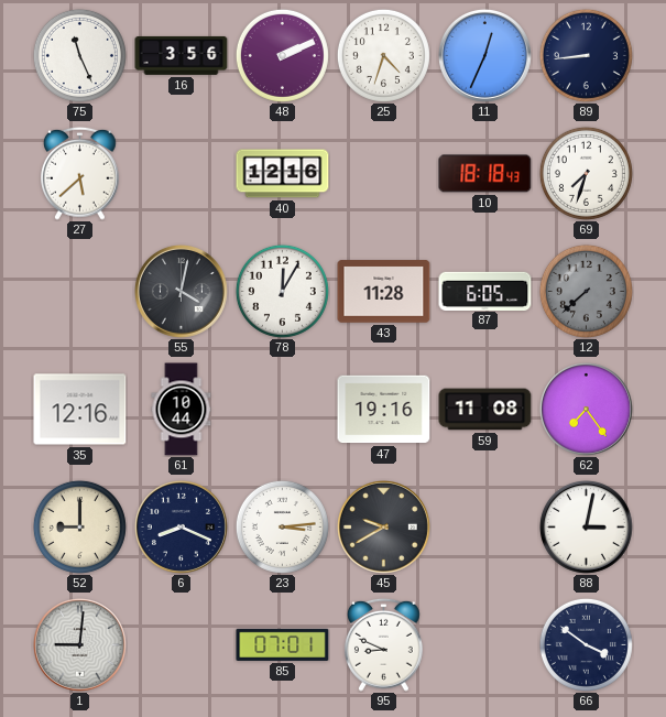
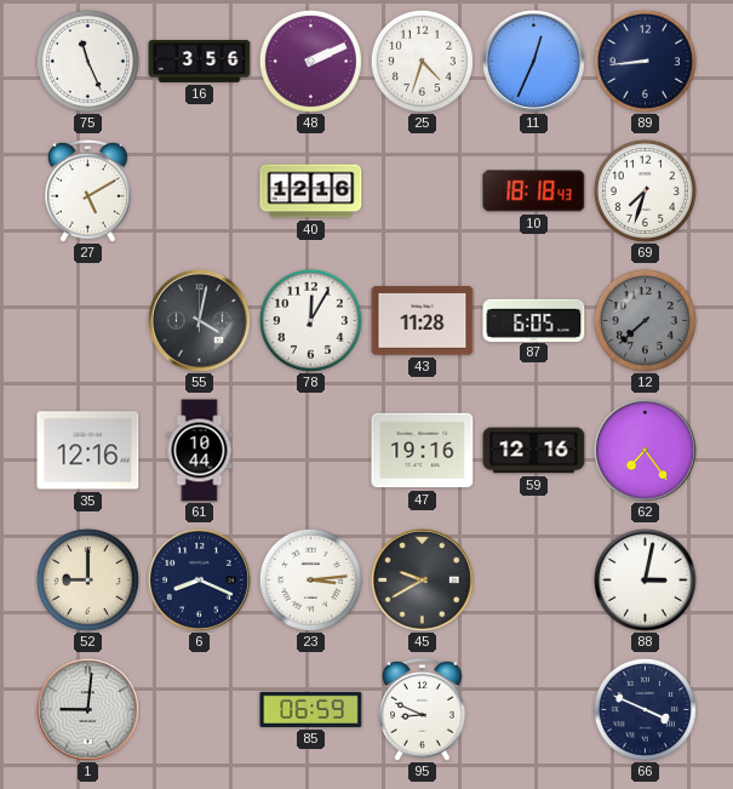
27: 5:38 -> 5:10 (88, 190)
59: 11:08 -> 12:16 (534, 451)
85: 07:01 -> 06:59 (311, 709)
66: 3:51 -> 3:49 (645, 709)
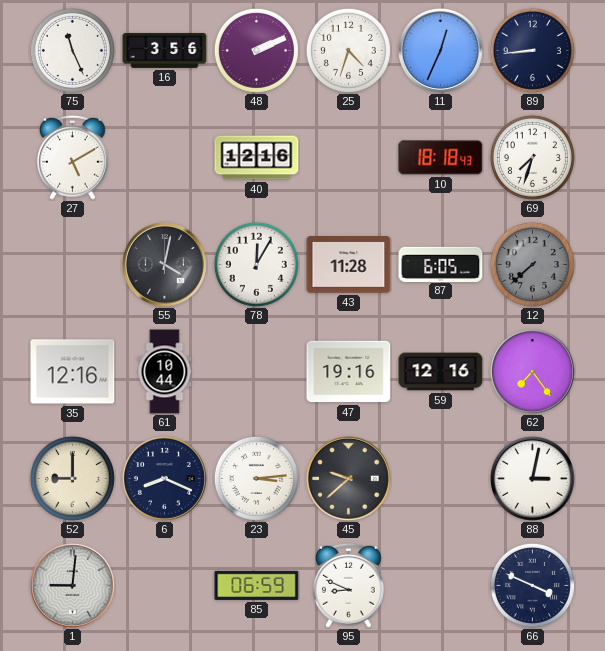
45: 9:40 -> 9:38 (348, 478)
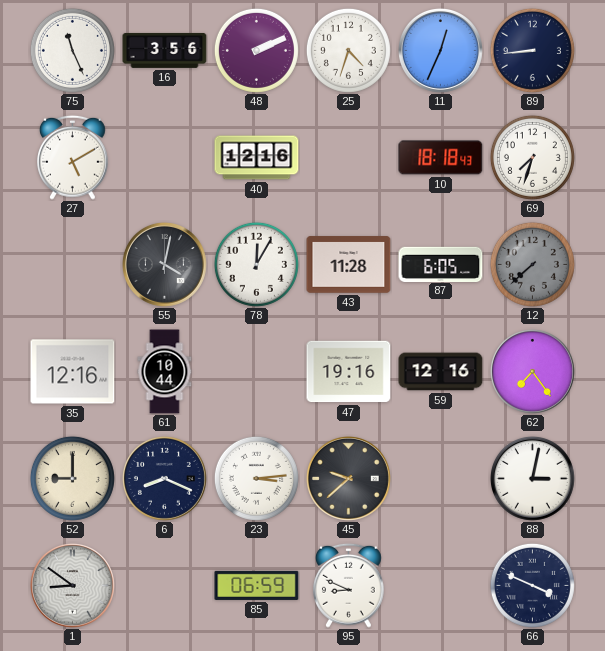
1: 9:01 -> 8:51 (72, 585)
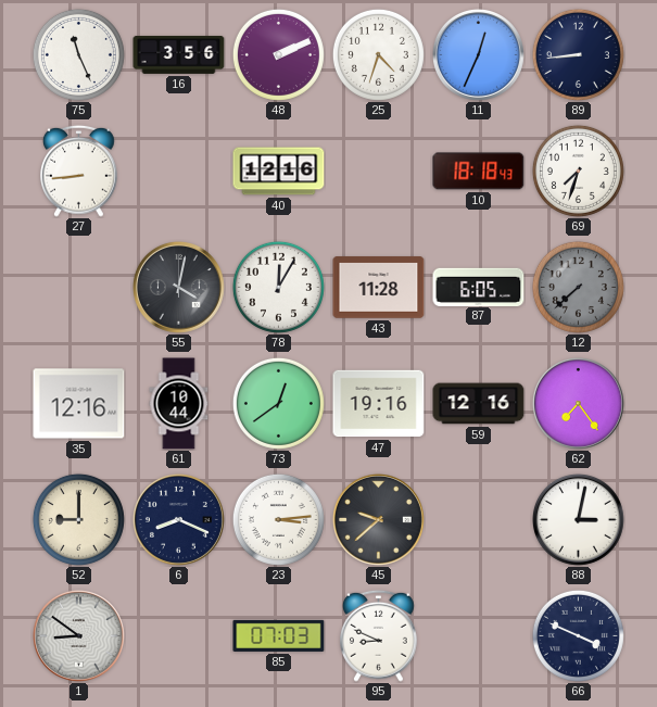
27: 5:10 -> 8:44 (79, 171)
73: none -> 12:39 (278, 403)
85: 06:59 -> 07:03 (279, 635)
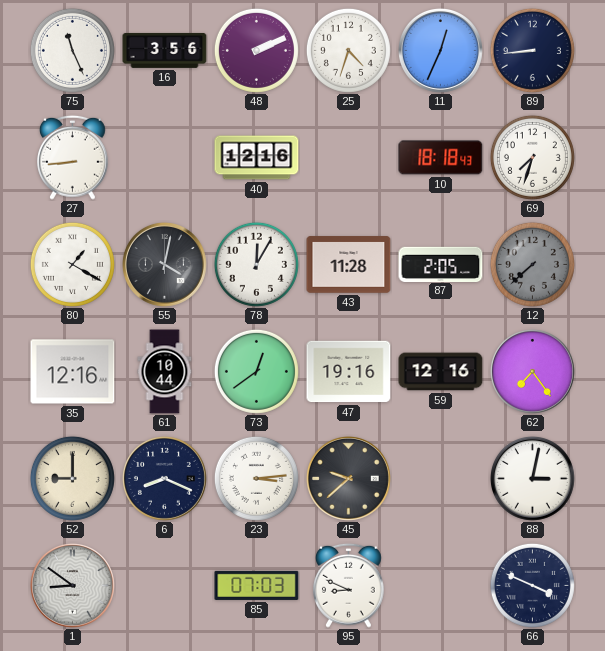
80: none -> 1:20 (72, 264)
87: 6:05 -> 2:05 (441, 264)
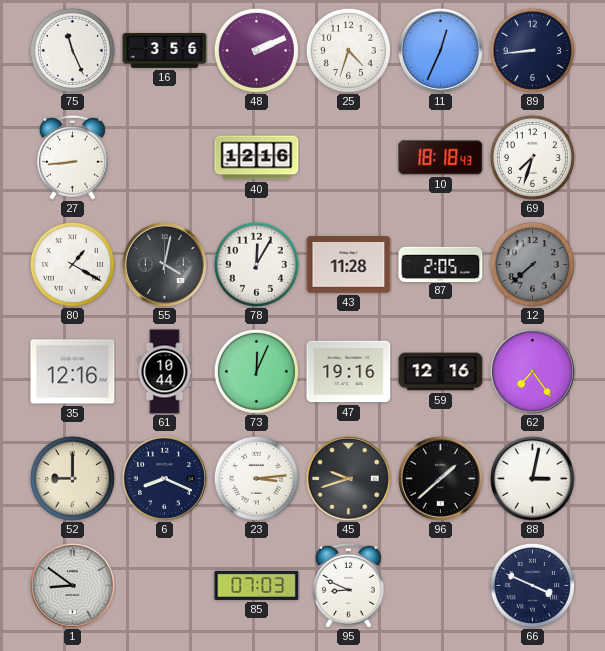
73: 12:39 -> 12:04 (256, 371)
45: 9:38 -> 9:42 (348, 478)
96: none -> 1:38 (440, 478)
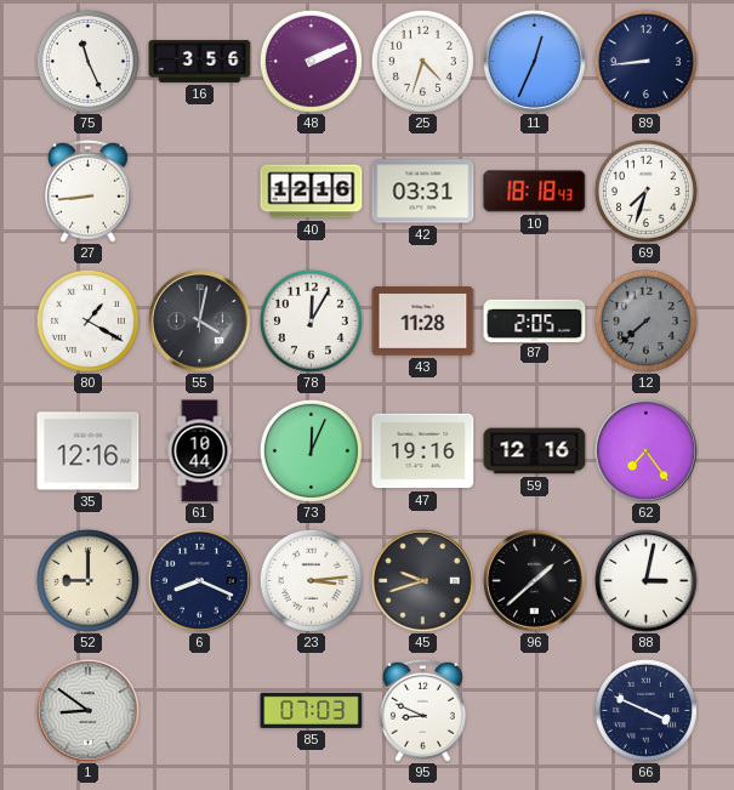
42: none -> 03:31 (423, 192)
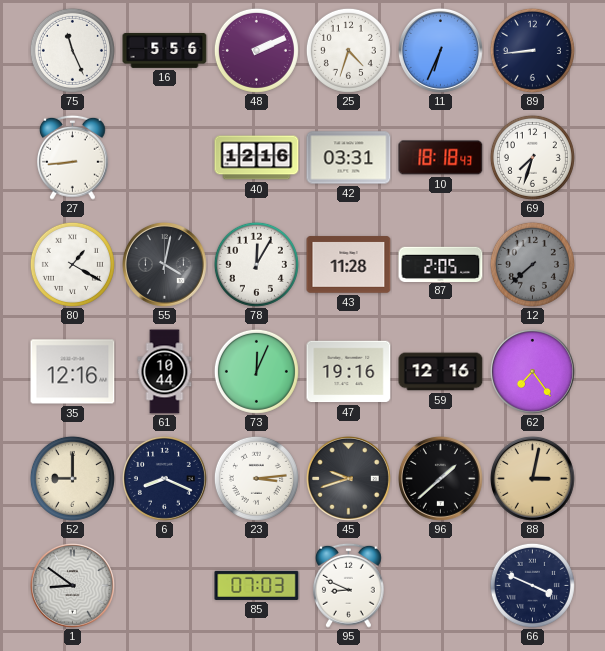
16: 3:56 -> 5:56 (165, 50)
11: 12:34 -> 6:34 (440, 50)
88 dial: white -> champagne (532, 478)
